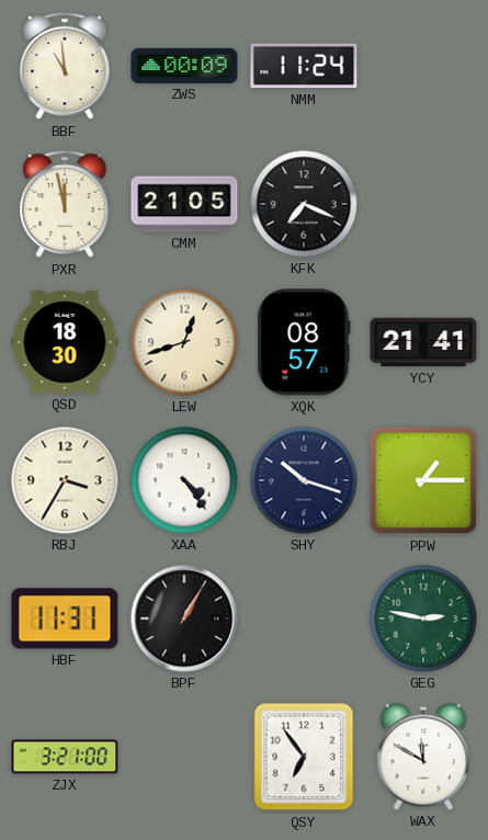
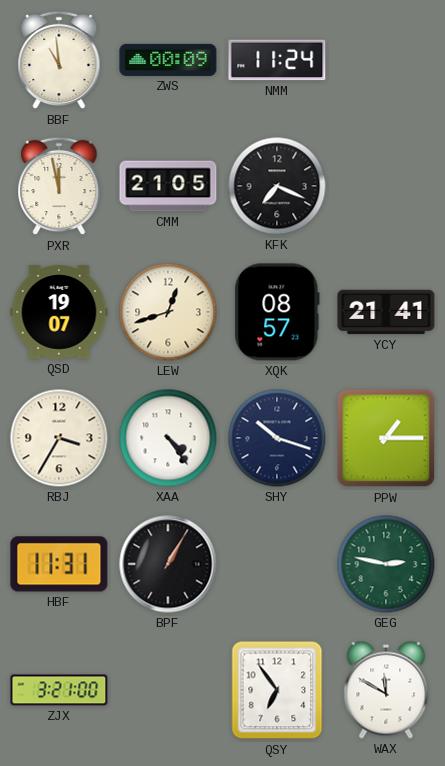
QSD: 18:30 -> 19:07 (59, 312)
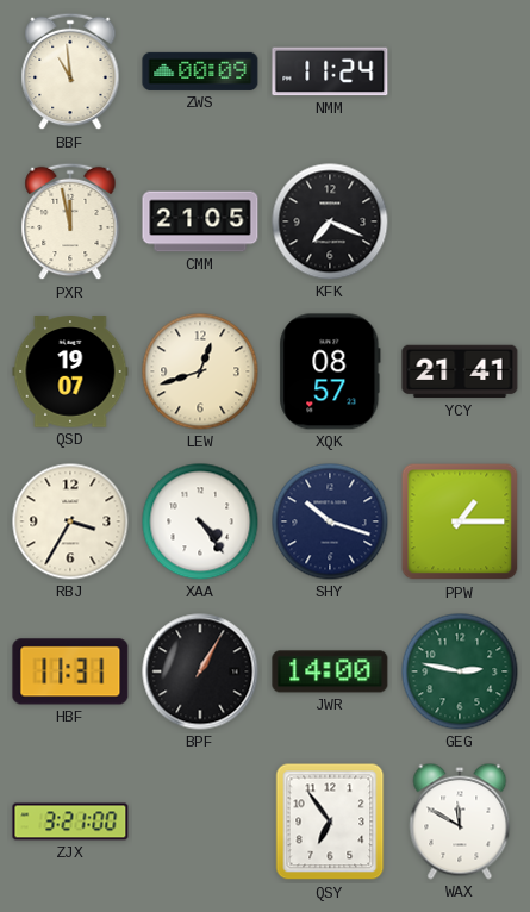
JWR: none -> 14:00 (330, 671)
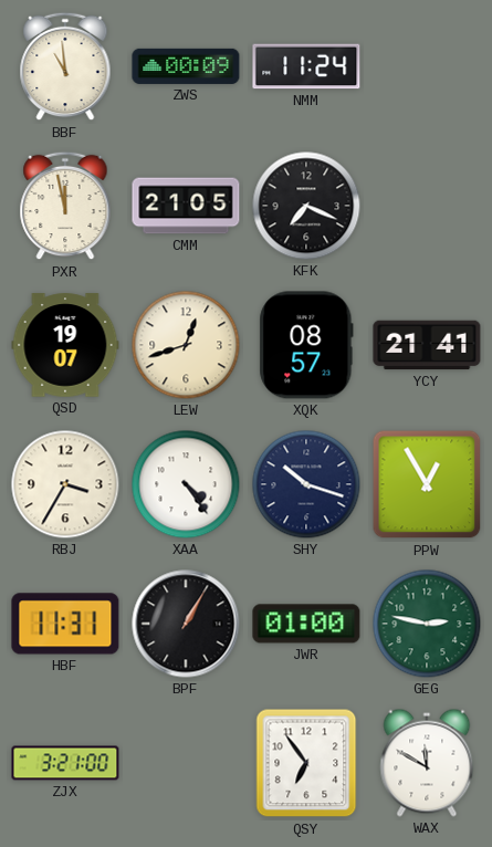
PPW: 1:15 -> 12:55 (427, 484)
JWR: 14:00 -> 01:00 (306, 624)
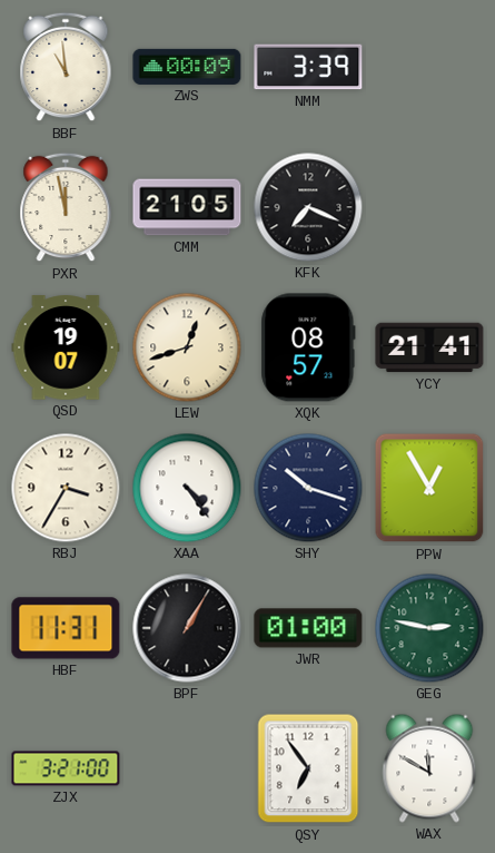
NMM: 11:24 -> 3:39 (308, 67)
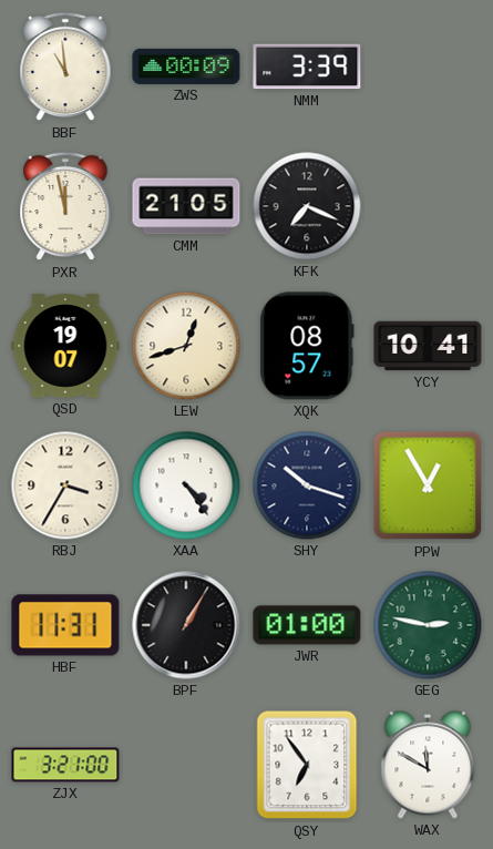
YCY: 21:41 -> 10:41 (428, 346)
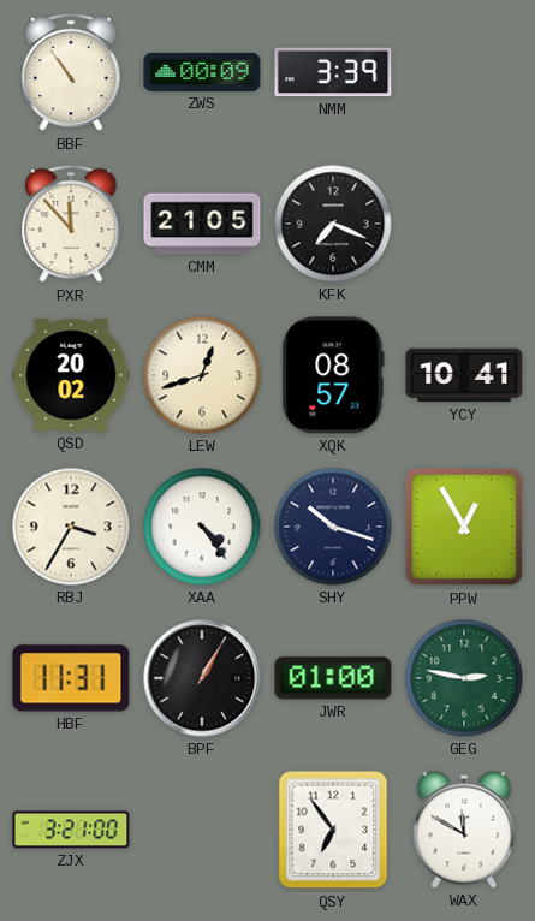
BBF: 10:59 -> 10:54 (71, 72)
PXR: 11:58 -> 11:53 (71, 224)
QSD: 19:07 -> 20:02 (71, 375)
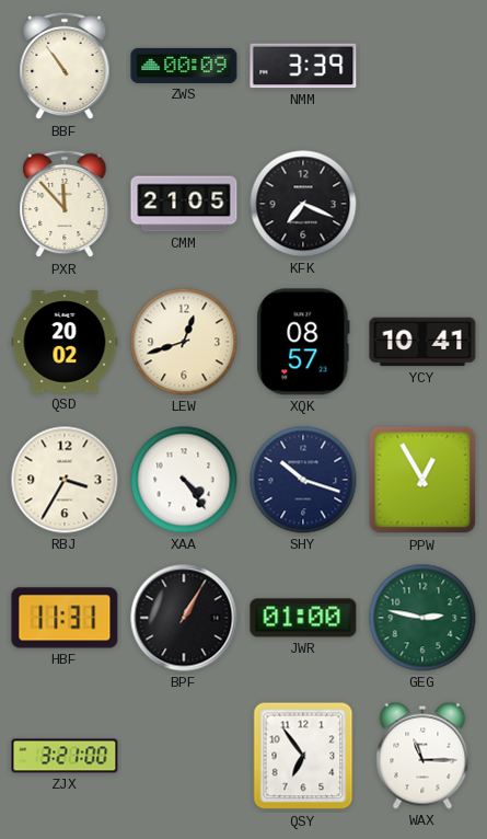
WAX: 11:50 -> 11:15 (422, 756)
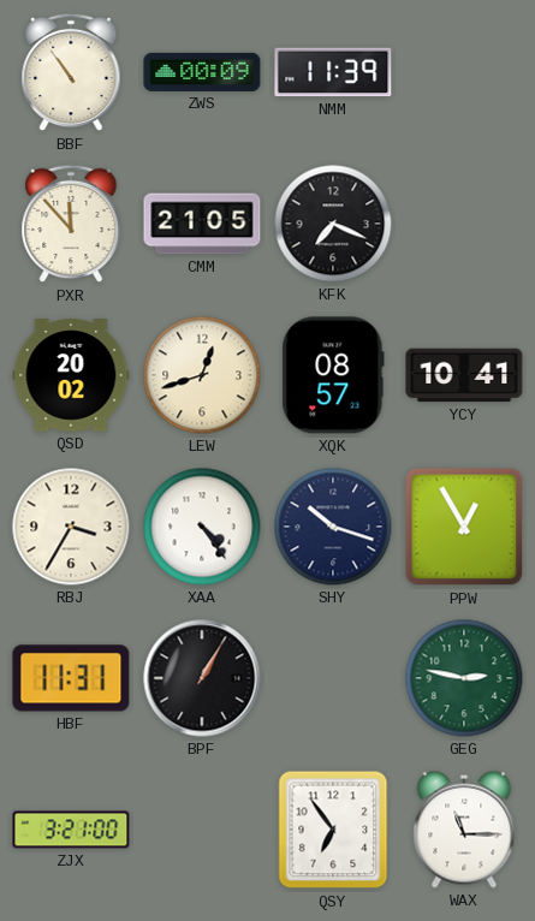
NMM: 3:39 -> 11:39 (333, 72)
JWR: 01:00 -> none (303, 618)
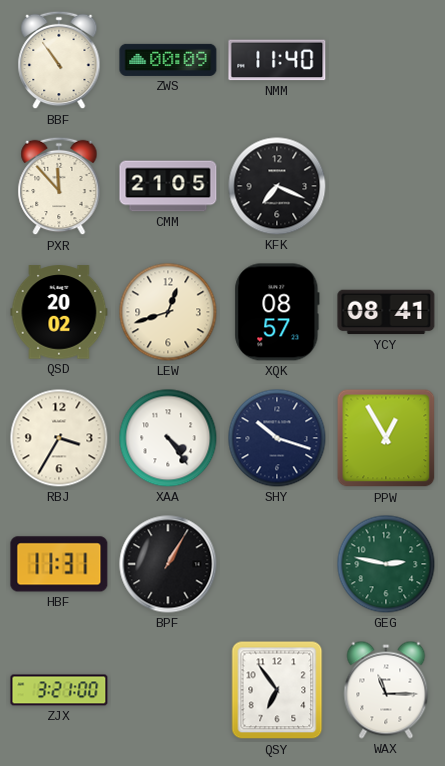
NMM: 11:39 -> 11:40 (277, 60)
YCY: 10:41 -> 08:41 (386, 312)
